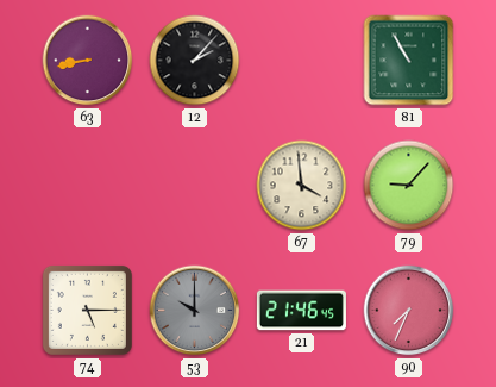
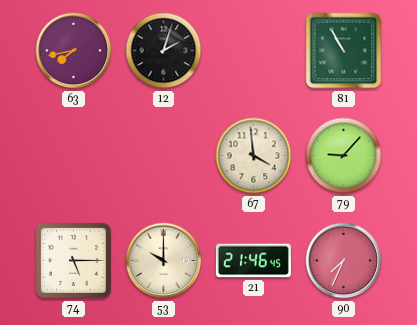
63: 8:43 -> 7:43 (74, 51)
12: 2:07 -> 2:03 (164, 51)
53 dial: grey -> cream (164, 261)
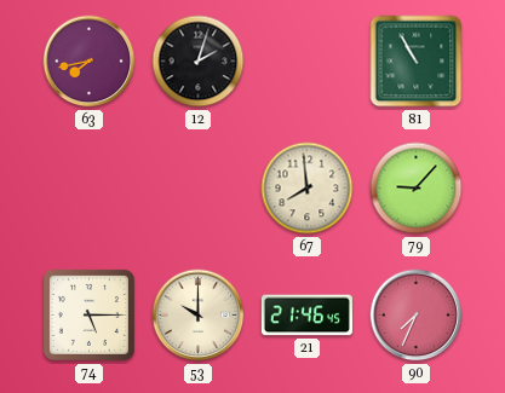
67: 3:59 -> 7:59 (308, 189)
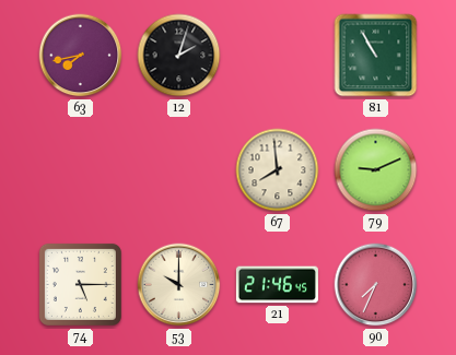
79: 9:07 -> 9:11 (376, 170)
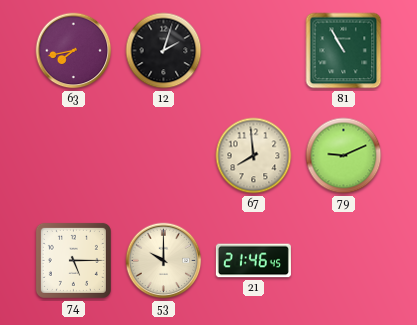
90: 7:34 -> none (376, 285)
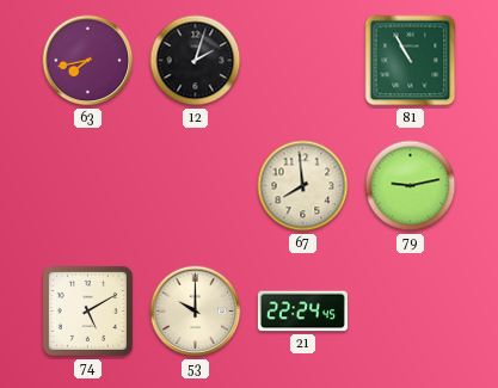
79: 9:11 -> 9:13 (411, 186)
74: 5:15 -> 5:10 (87, 310)
21: 21:46 -> 22:24 (302, 312)
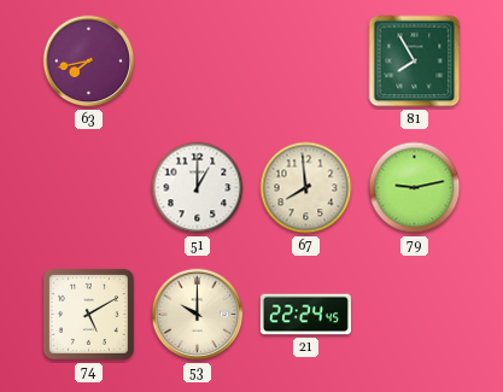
12: 2:03 -> none (196, 61)
81: 10:55 -> 7:55 (415, 62)
51: none -> 1:00 (198, 188)
